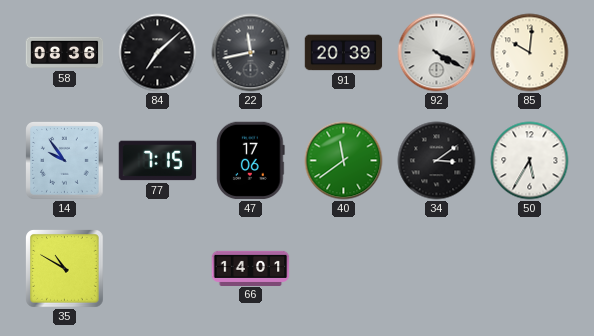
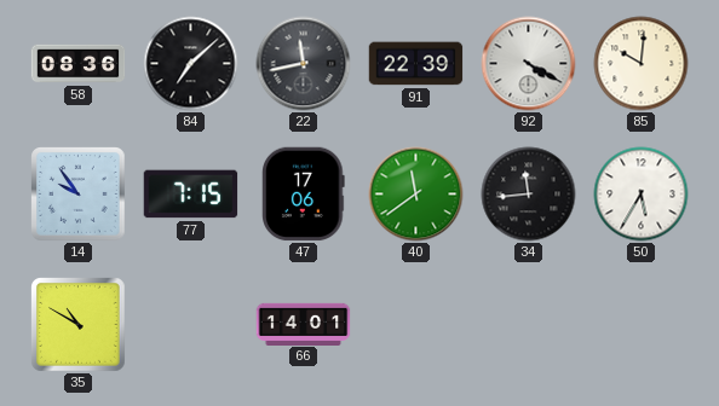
91: 20:39 -> 22:39 (416, 64)
34: 3:09 -> 11:44 (529, 195)
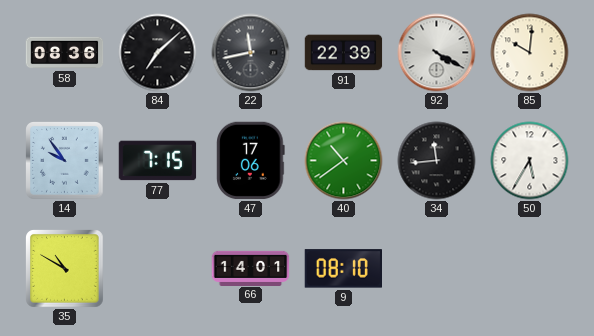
40: 11:39 -> 10:39 (344, 161)
9: none -> 08:10 (343, 269)
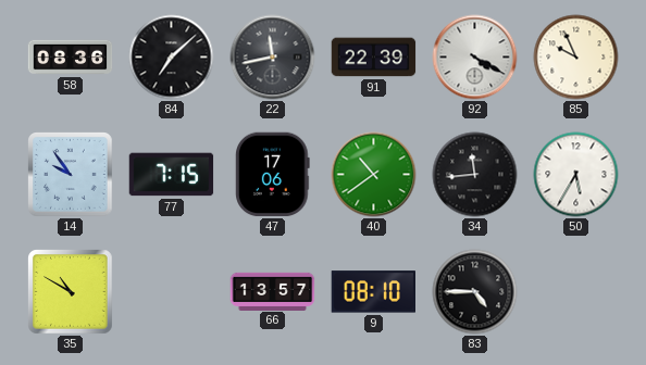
85: 10:01 -> 9:56 (576, 58)
66: 14:01 -> 13:57 (273, 291)
83: none -> 4:45 (475, 292)
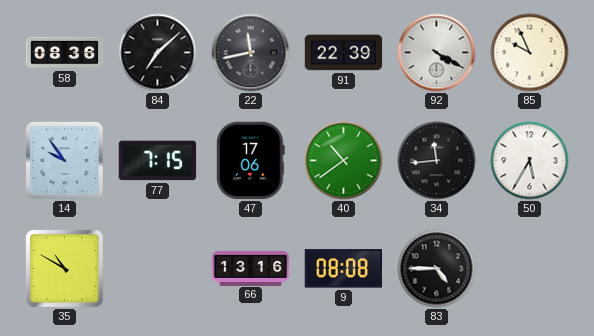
66: 13:57 -> 13:16 (251, 268)
9: 08:10 -> 08:08 (343, 269)
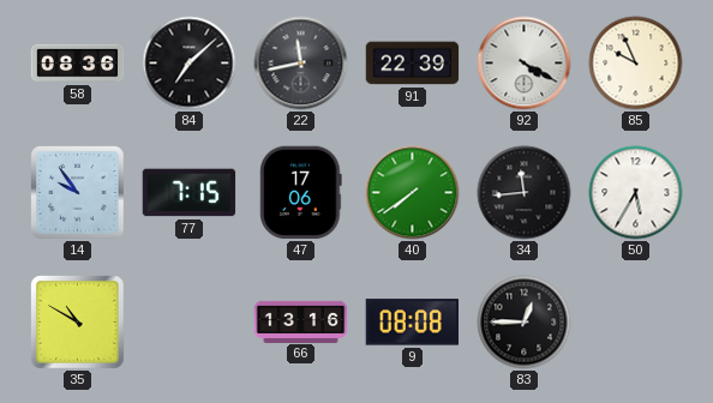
40: 10:39 -> 7:39 (413, 193)
83: 4:45 -> 12:45 (525, 323)
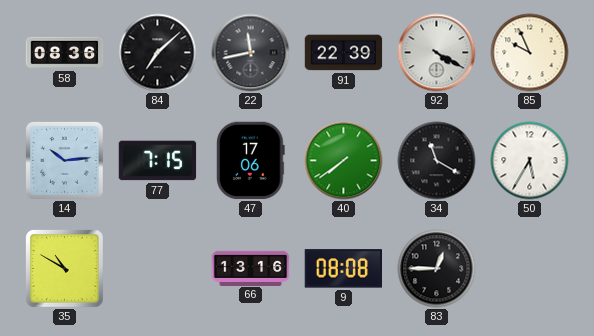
14: 9:54 -> 10:14 (65, 161)
34: 11:44 -> 11:20 (437, 161)
